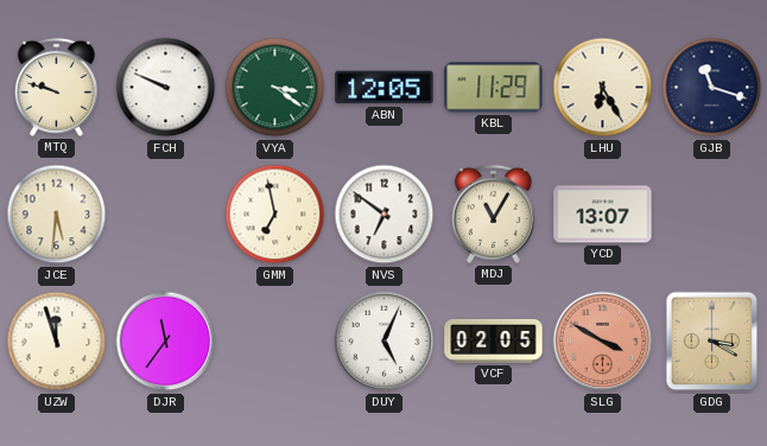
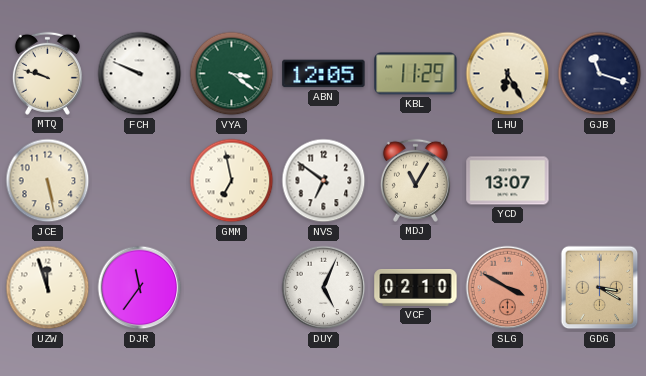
JCE: 5:31 -> 5:28 (48, 181)
VCF: 02:05 -> 02:10 (416, 288)
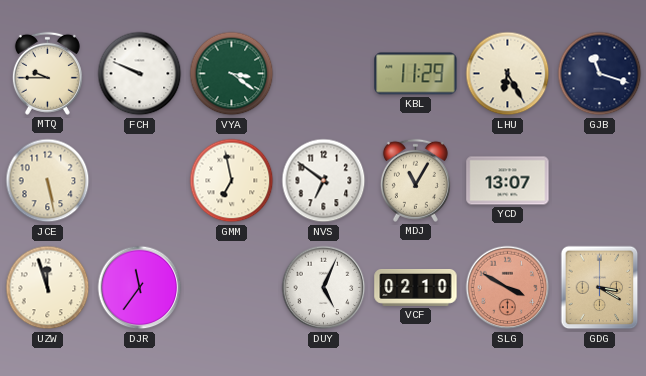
MTQ: 9:48 -> 9:45 (47, 73)
ABN: 12:05 -> none (324, 74)
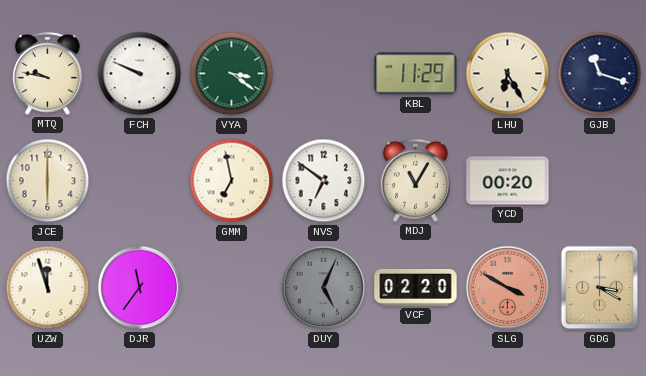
MTQ: 9:45 -> 9:47 (47, 73)
JCE: 5:28 -> 6:00 (48, 181)
YCD: 13:07 -> 00:20 (508, 181)
DUY dial: white -> grey (324, 288)
VCF: 02:10 -> 02:20 (416, 288)
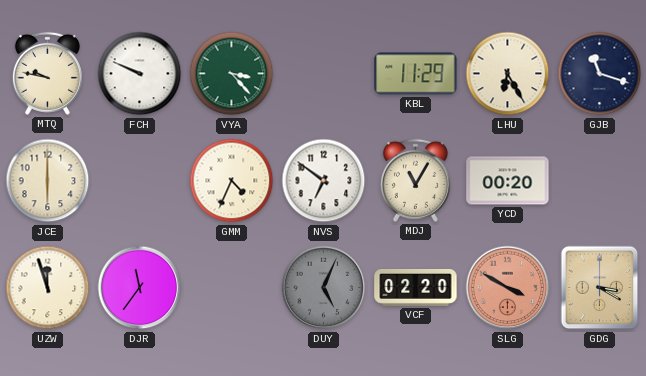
VYA: 3:21 -> 3:23 (232, 74)
GMM: 6:58 -> 4:34 (232, 181)
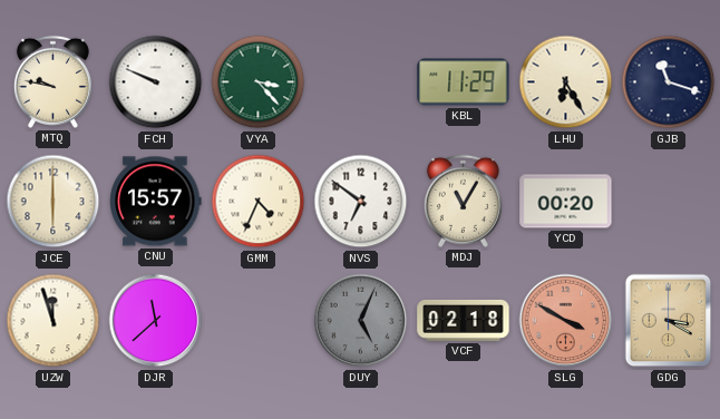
CNU: none -> 15:57 (156, 202)
DJR: 11:36 -> 11:38 (156, 321)
VCF: 02:20 -> 02:18 (464, 321)
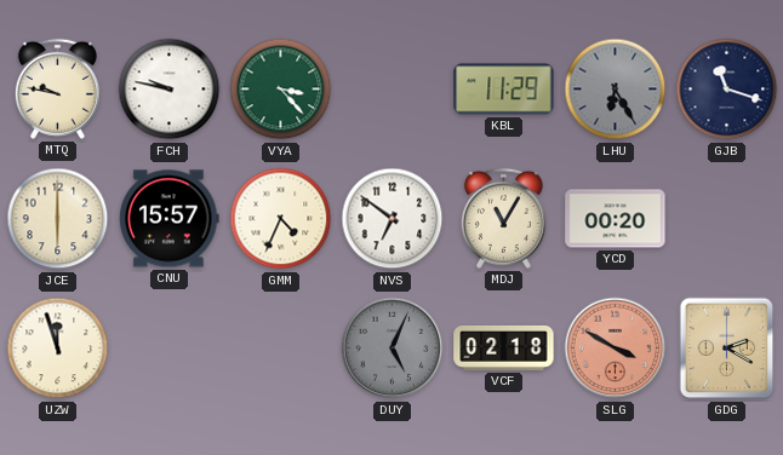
FCH: 9:49 -> 9:47 (170, 90)
LHU dial: cream -> grey (616, 90)
DJR: 11:38 -> none (156, 321)
GDG: 3:20 -> 2:20 (727, 349)
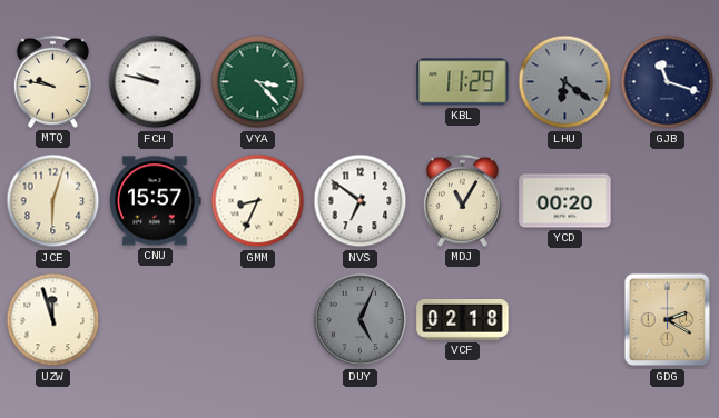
LHU: 6:25 -> 6:21 (565, 82)
JCE: 6:00 -> 6:03 (53, 201)
GMM: 4:34 -> 8:34 (258, 201)
SLG: 3:50 -> none (616, 349)
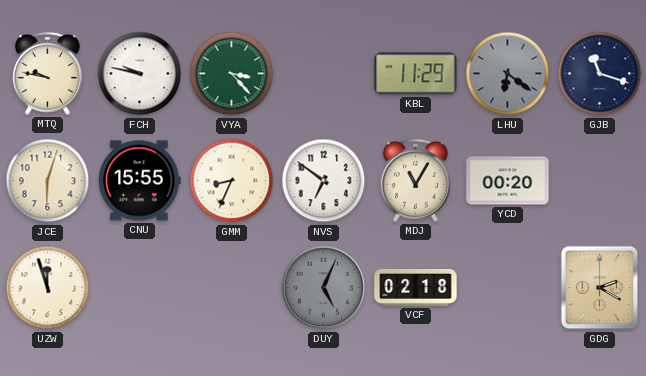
CNU: 15:57 -> 15:55 (140, 181)
